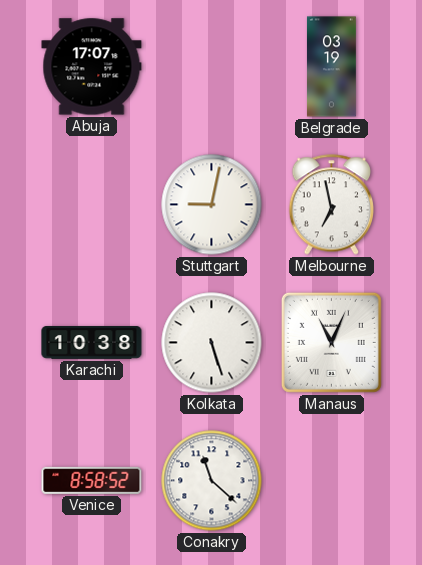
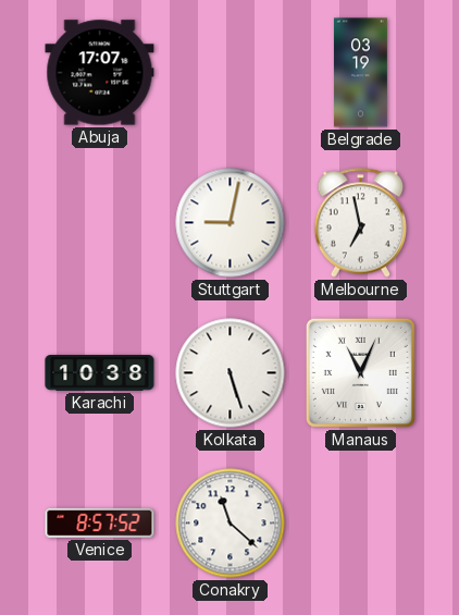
Venice: 8:58 -> 8:57 (100, 522)
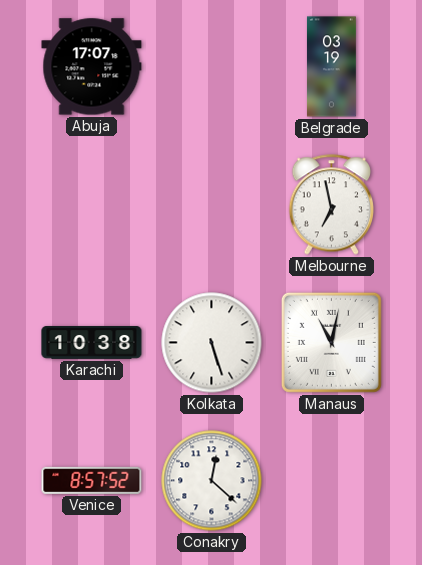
Stuttgart: 9:02 -> none (231, 223)
Manaus: 11:04 -> 11:02 (331, 342)
Conakry: 11:22 -> 12:22 (212, 481)
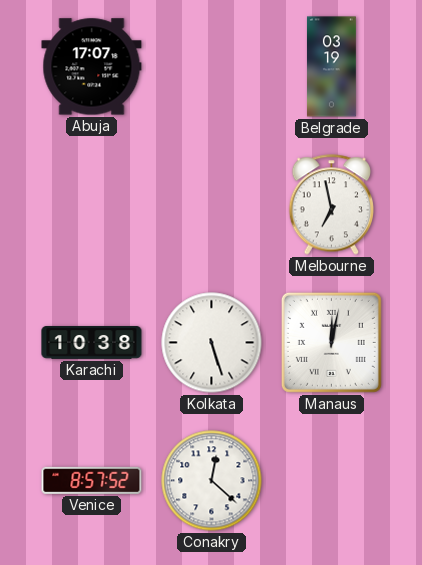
Manaus: 11:02 -> 12:02 (331, 342)
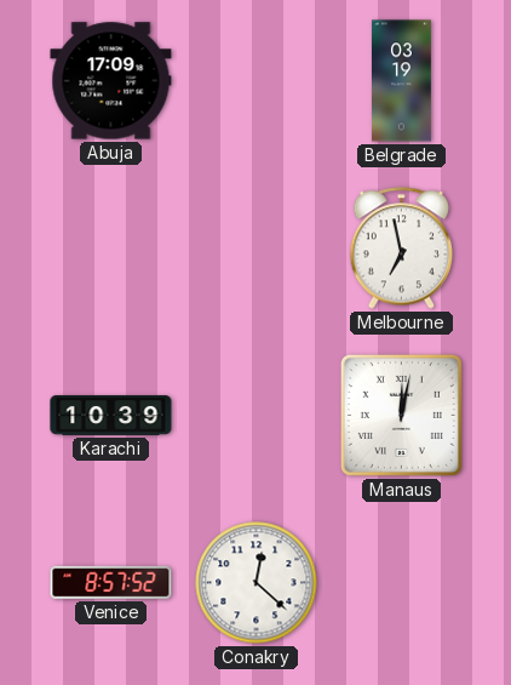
Abuja: 17:07 -> 17:09 (111, 81)
Karachi: 10:38 -> 10:39 (111, 416)
Kolkata: 5:27 -> none (212, 343)
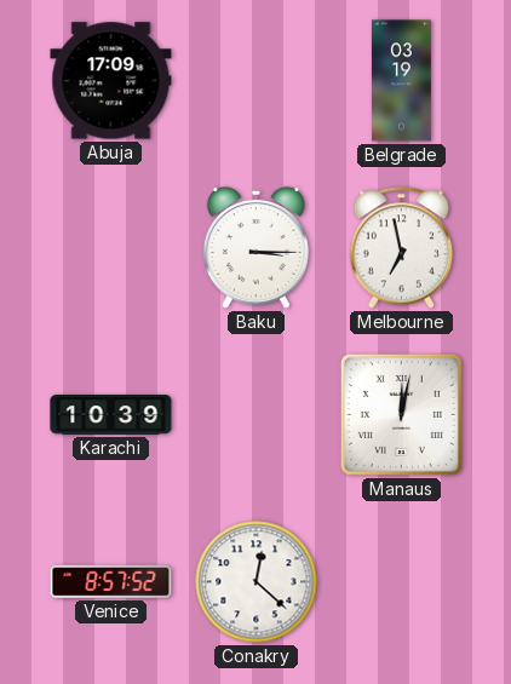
Baku: none -> 3:15 (255, 247)
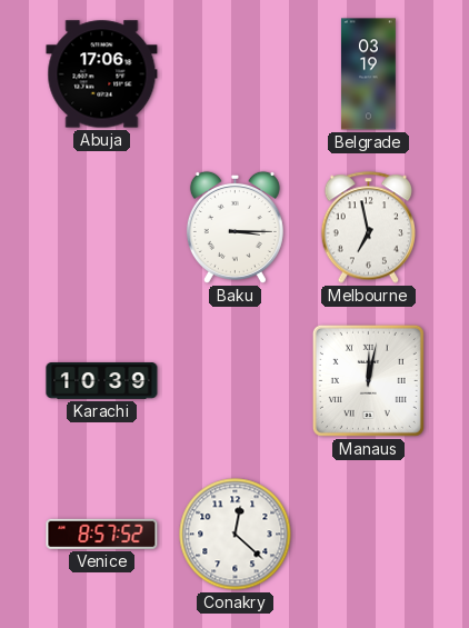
Abuja: 17:09 -> 17:06 (102, 74)
